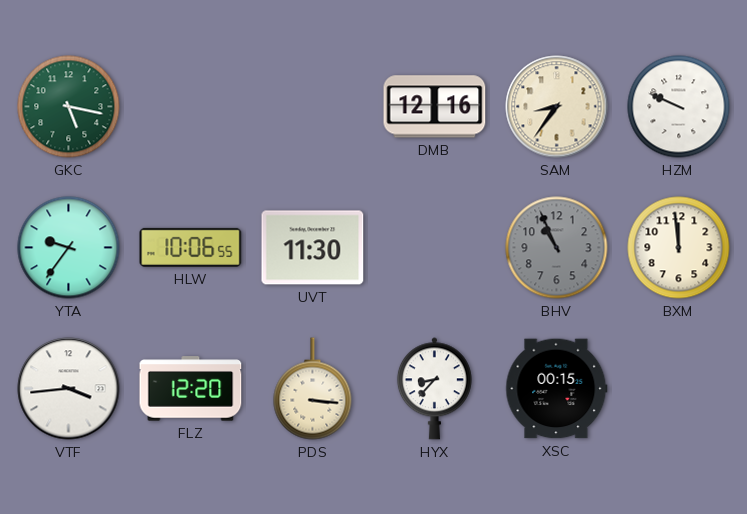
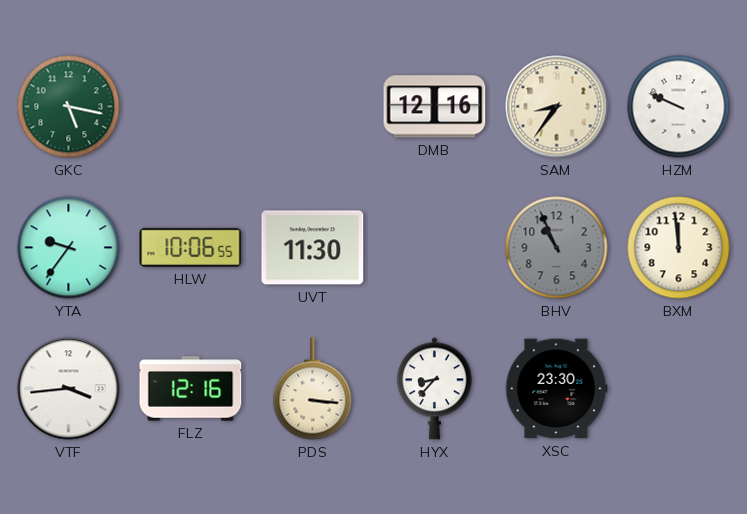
FLZ: 12:20 -> 12:16 (191, 389)
XSC: 00:15 -> 23:30 (557, 389)
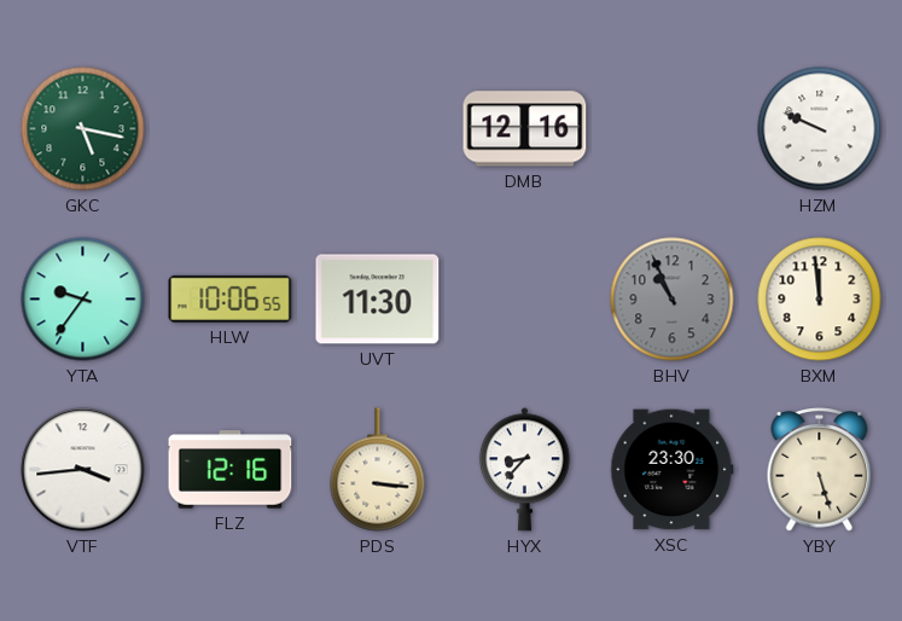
SAM: 8:36 -> none (557, 107)
YBY: none -> 5:27 (820, 470)
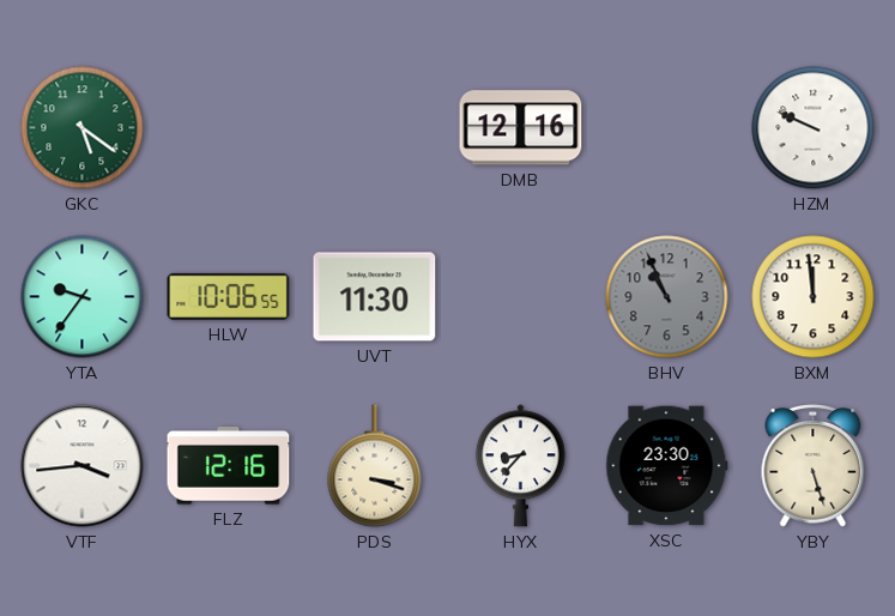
GKC: 5:17 -> 5:21 (83, 128)
PDS: 3:16 -> 3:18 (375, 466)
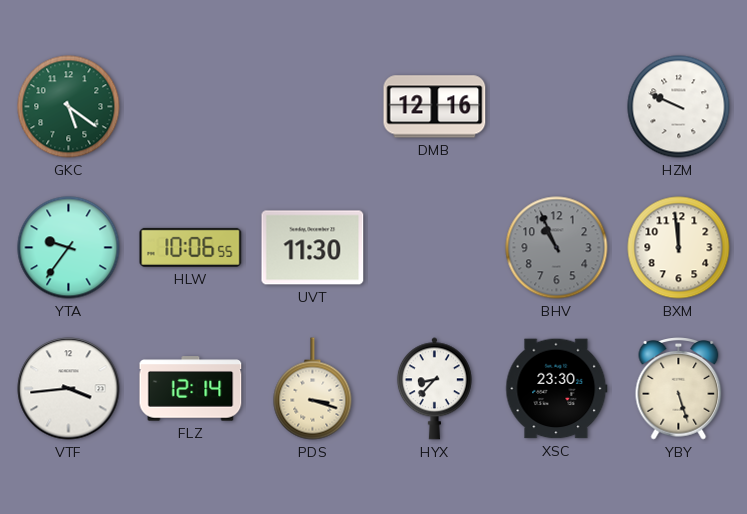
FLZ: 12:16 -> 12:14 (191, 389)
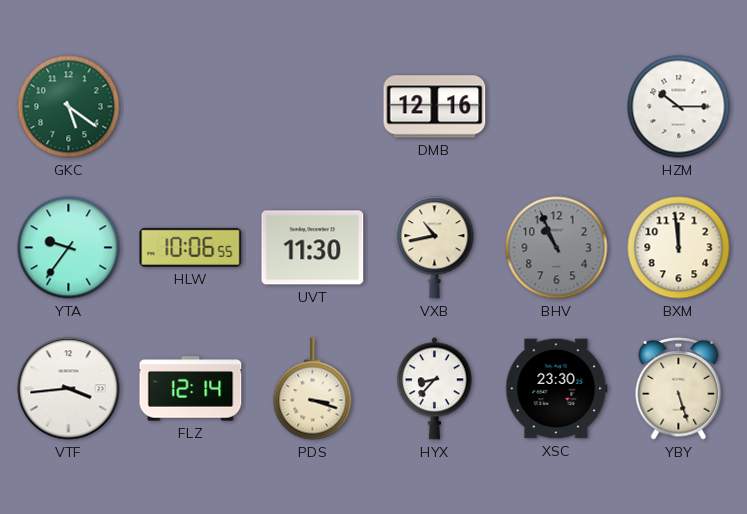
HZM: 9:49 -> 10:15 (679, 107)
VXB: none -> 10:43 (435, 248)
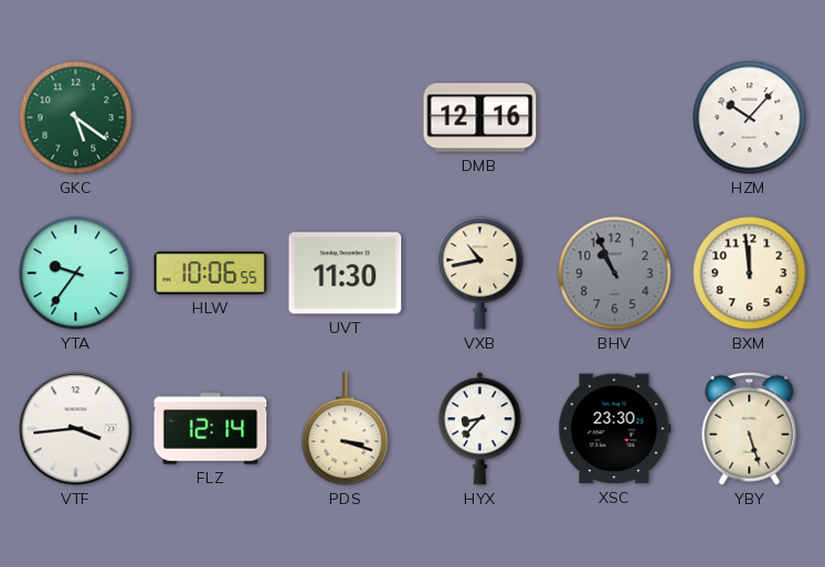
HZM: 10:15 -> 10:07 (750, 118)
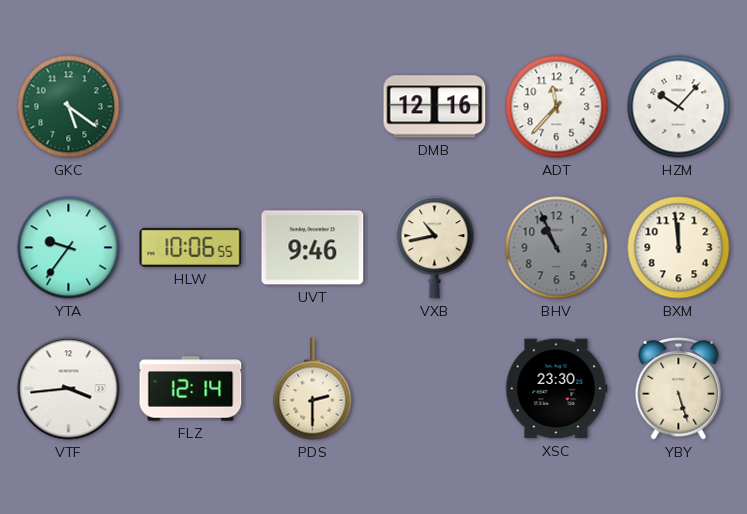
ADT: none -> 11:37 (557, 107)
UVT: 11:30 -> 9:46 (313, 248)
PDS: 3:18 -> 2:30 (313, 389)
HYX: 8:37 -> none (479, 429)
